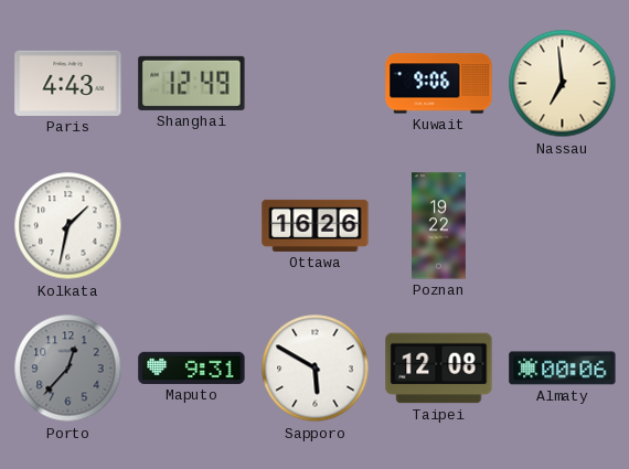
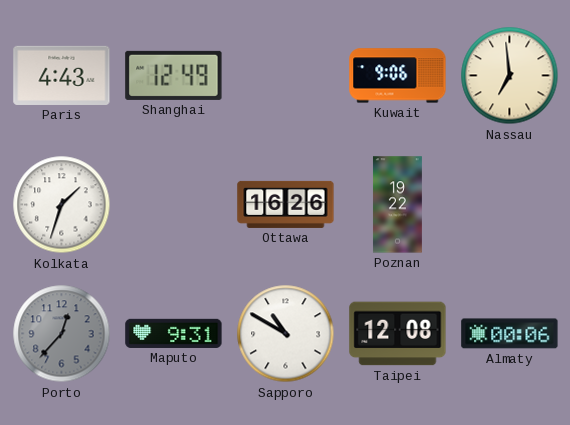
Kolkata: 1:32 -> 1:33 (62, 205)
Sapporo: 5:50 -> 10:50 (286, 334)
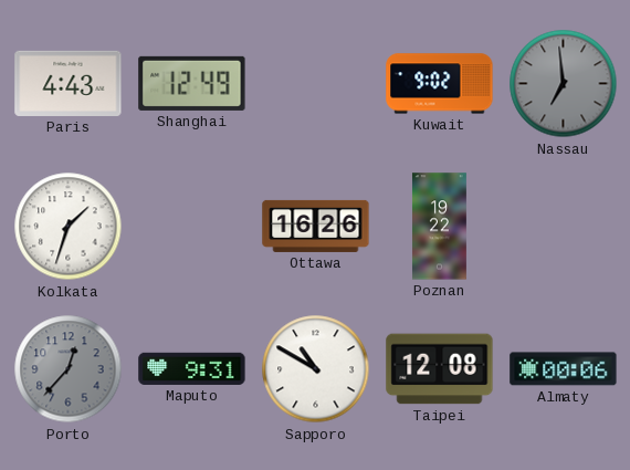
Kuwait: 9:06 -> 9:02 (440, 84)
Nassau dial: cream -> grey (564, 84)
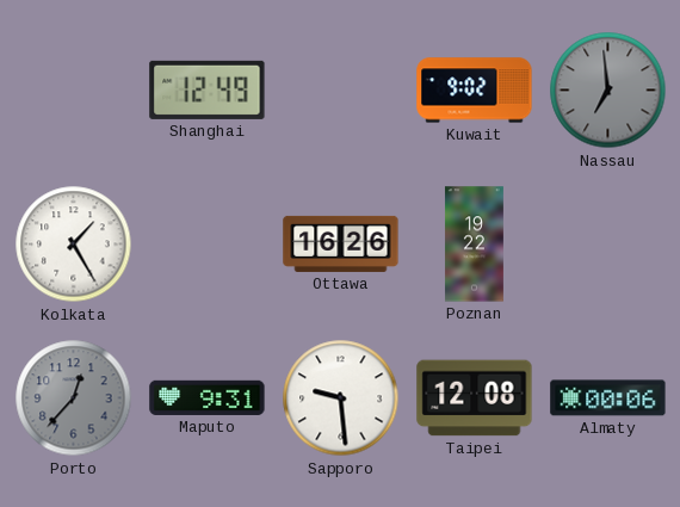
Paris: 4:43 -> none (69, 83)
Kolkata: 1:33 -> 1:25 (74, 245)
Sapporo: 10:50 -> 9:29 (341, 398)
